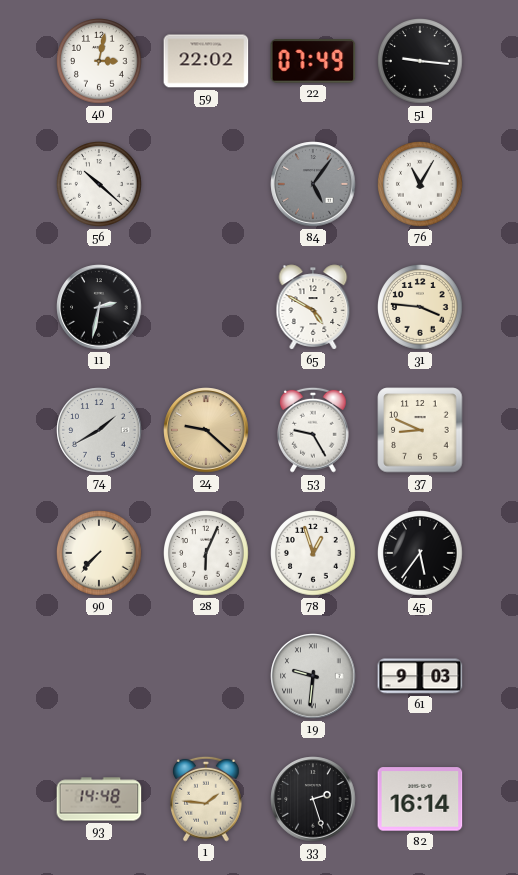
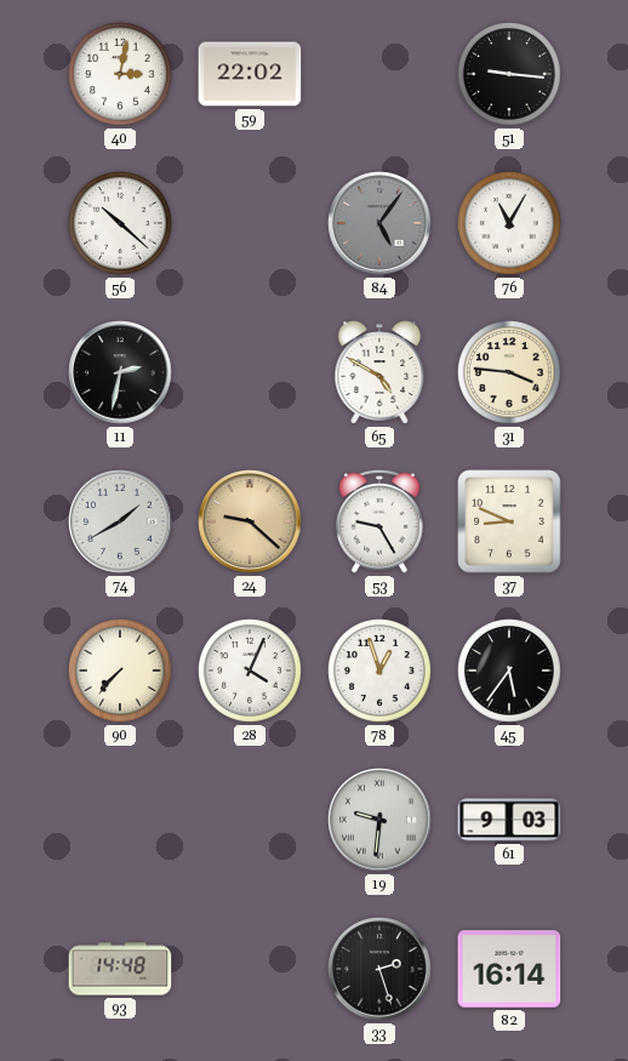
22: 07:49 -> none (313, 61)
28: 6:04 -> 4:04 (251, 672)
1: 1:46 -> none (207, 799)
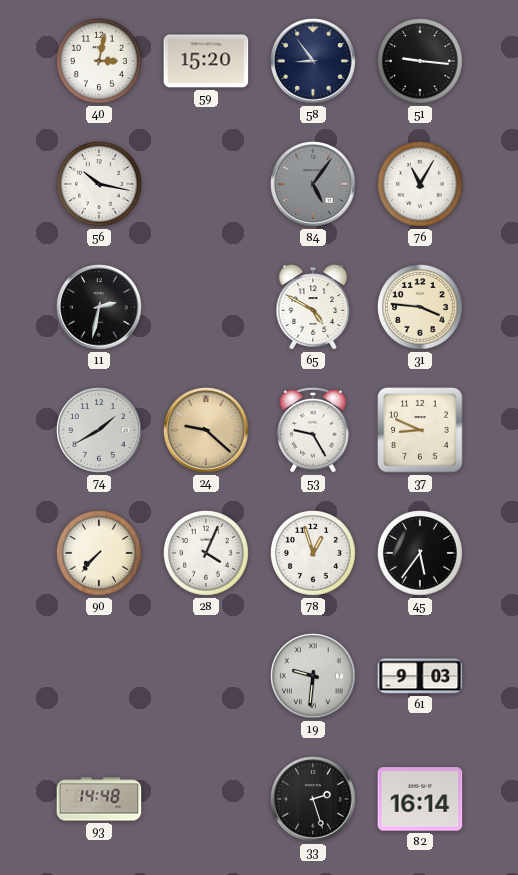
59: 22:02 -> 15:20 (206, 61)
58: none -> 8:54 (313, 61)
56: 10:22 -> 10:17 (100, 185)
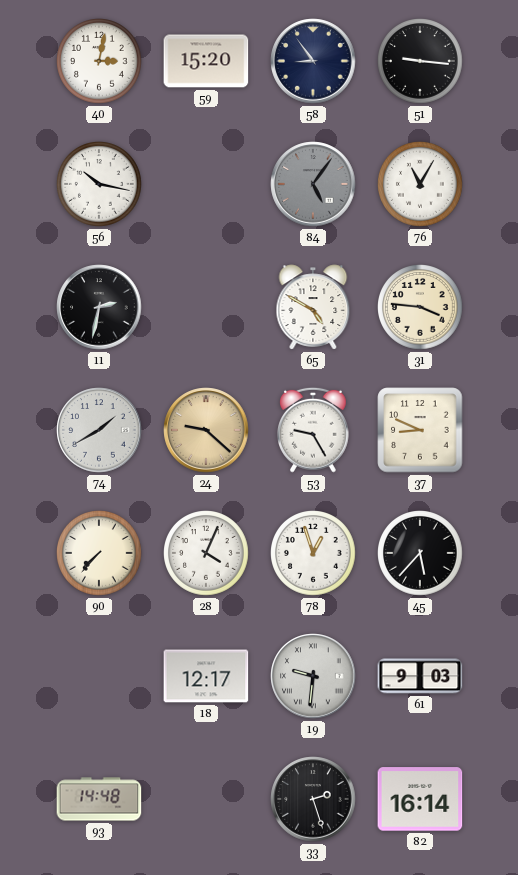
45: 5:36 -> 5:37 (421, 554)
18: none -> 12:17 (206, 676)
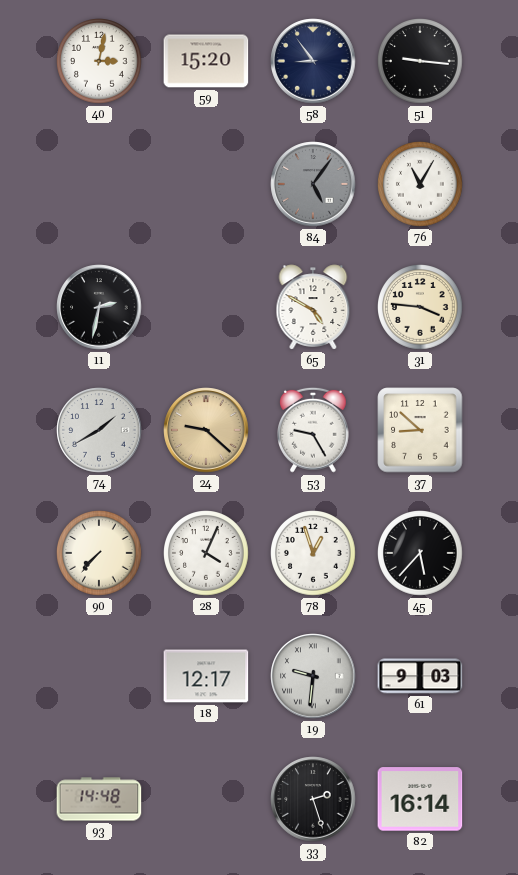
56: 10:17 -> none (100, 185)
37: 8:49 -> 8:52 (420, 430)
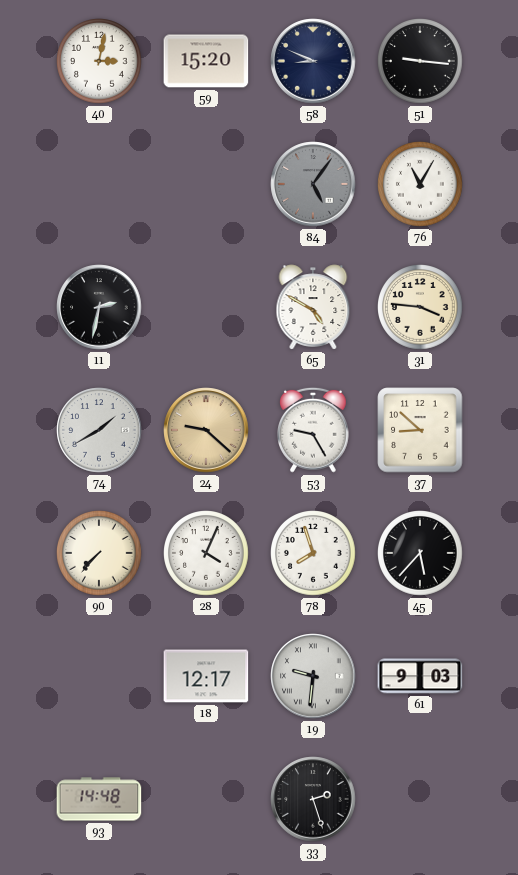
58: 8:54 -> 8:49 (313, 61)
78: 12:57 -> 7:57 (314, 554)
82: 16:14 -> none (420, 799)
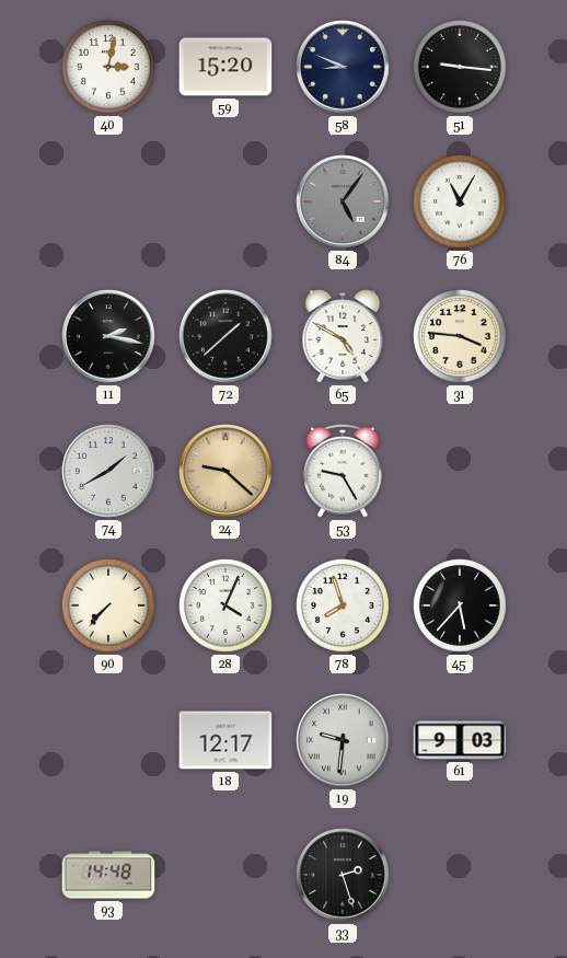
11: 2:32 -> 2:17 (108, 336)
72: none -> 1:38 (225, 336)
37: 8:52 -> none (420, 430)
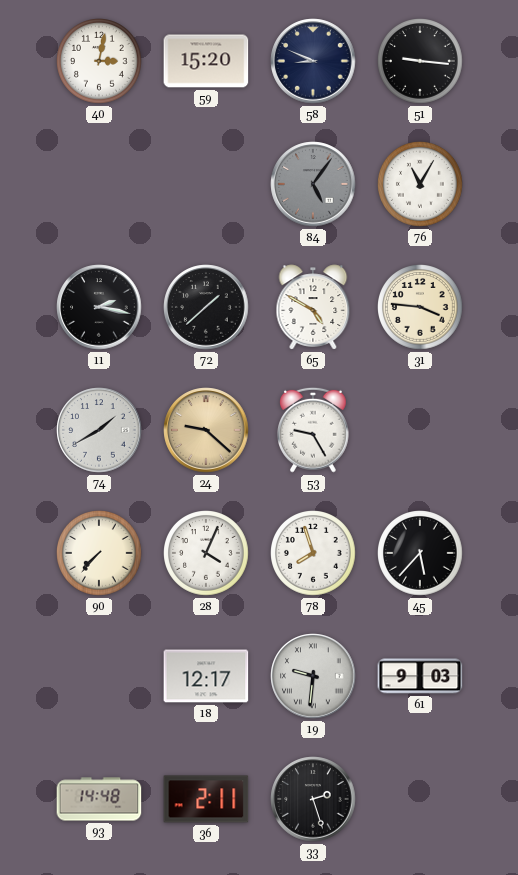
36: none -> 2:11 (206, 799)
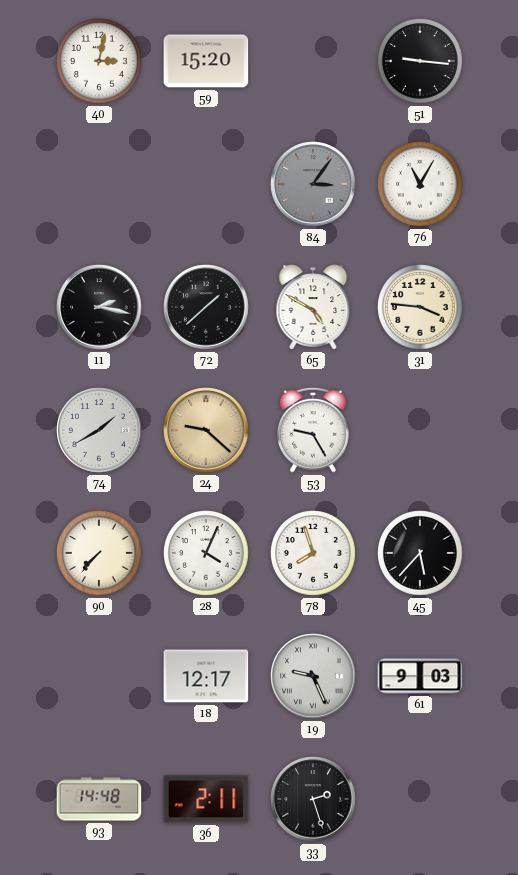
58: 8:49 -> none (313, 61)
84: 5:06 -> 3:06 (313, 184)
19: 9:31 -> 9:26 (313, 676)
